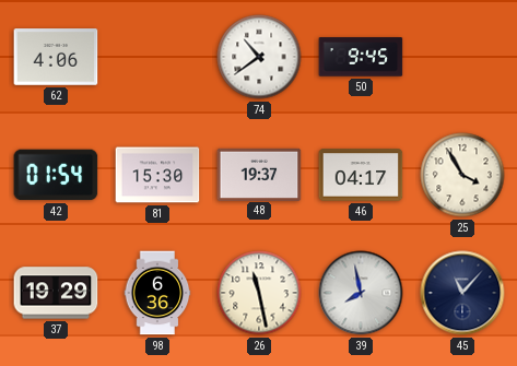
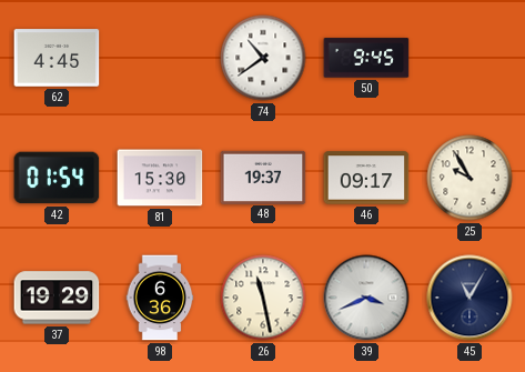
62: 4:06 -> 4:45 (57, 58)
46: 04:17 -> 09:17 (366, 178)
25: 3:55 -> 9:55 (470, 178)
39: 7:58 -> 3:41 (366, 298)
45: 11:07 -> 11:05 (470, 298)
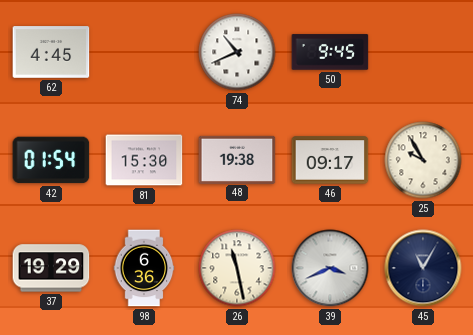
74: 10:39 -> 10:41 (237, 52)
48: 19:37 -> 19:38 (237, 159)
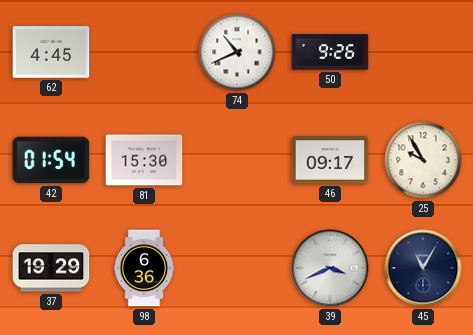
50: 9:45 -> 9:26 (330, 52)
48: 19:38 -> none (237, 159)
26: 11:28 -> none (237, 268)
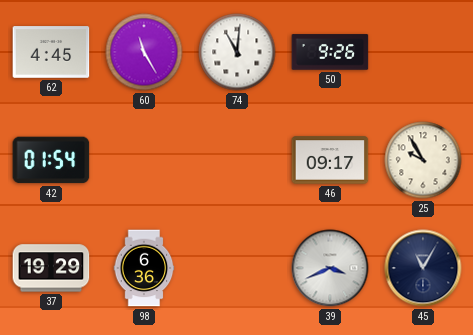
60: none -> 11:25 (144, 52)
74: 10:41 -> 11:01 (237, 52)
81: 15:30 -> none (144, 160)
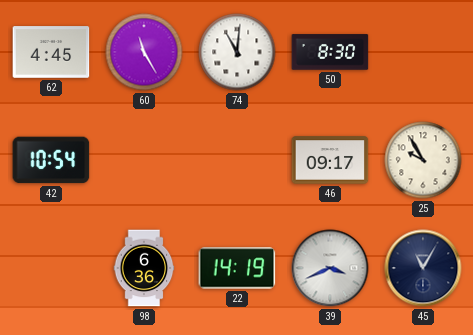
50: 9:26 -> 8:30 (330, 52)
42: 01:54 -> 10:54 (51, 160)
37: 19:29 -> none (51, 268)
22: none -> 14:19 (237, 268)
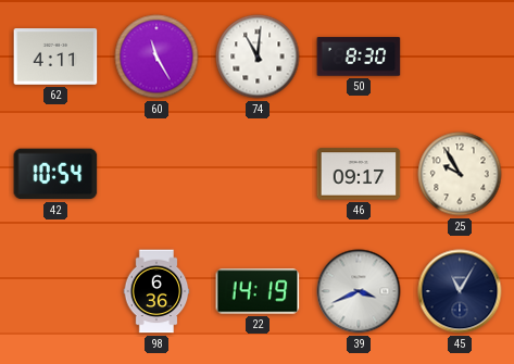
62: 4:45 -> 4:11 (55, 57)
